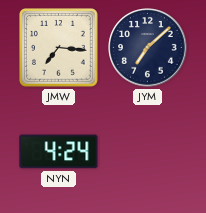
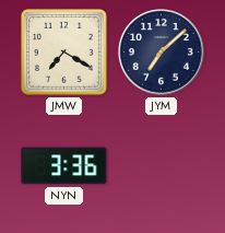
JMW: 7:16 -> 7:20 (64, 53)
NYN: 4:24 -> 3:36 (64, 166)
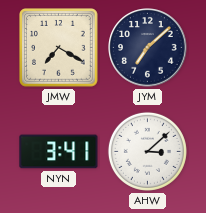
NYN: 3:36 -> 3:41 (59, 152)
AHW: none -> 3:08 (147, 151)
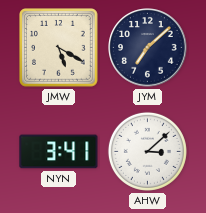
JMW: 7:20 -> 5:20 (59, 48)
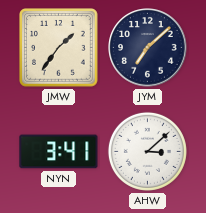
JMW: 5:20 -> 1:36 (59, 48)
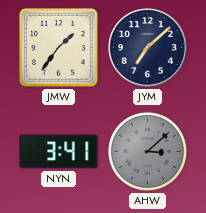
AHW dial: white -> grey (147, 151)
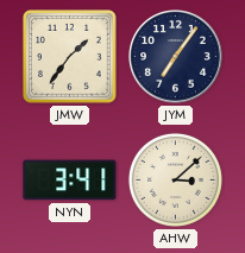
JYM: 7:08 -> 7:06 (176, 57)
AHW dial: grey -> cream (175, 179)
